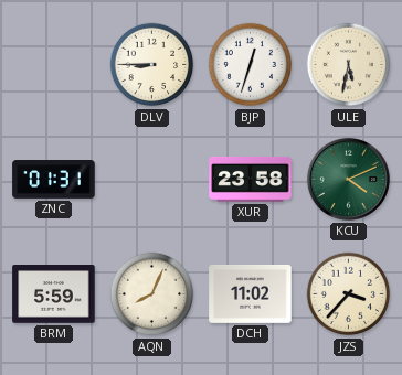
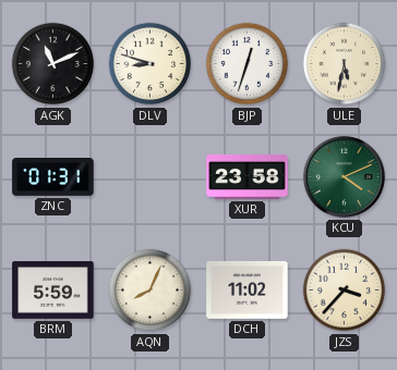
AGK: none -> 11:11 (53, 64)
DLV: 8:45 -> 8:48 (151, 64)
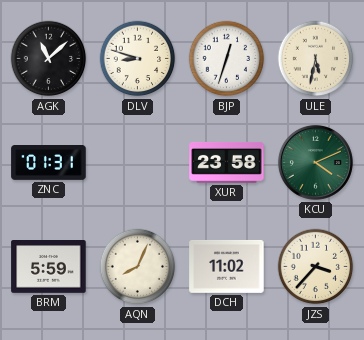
AGK: 11:11 -> 11:08 (49, 59)
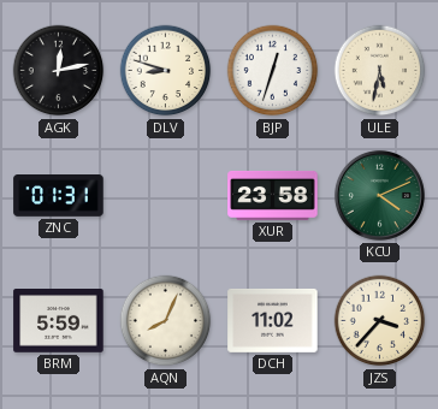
AGK: 11:08 -> 12:13 (59, 71)
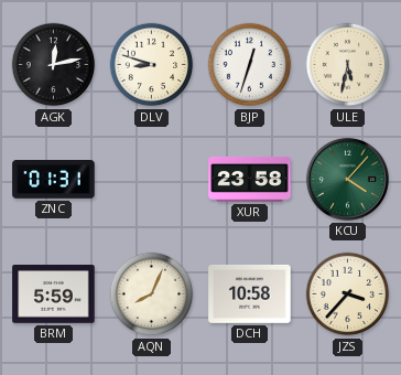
KCU: 4:11 -> 4:07 (347, 179)
DCH: 11:02 -> 10:58 (250, 293)
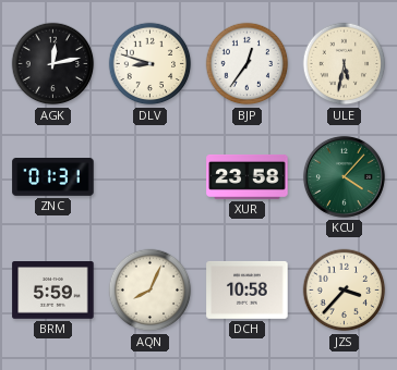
BJP: 12:33 -> 12:36 (248, 64)
